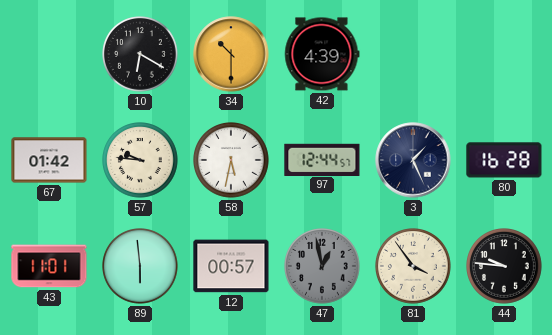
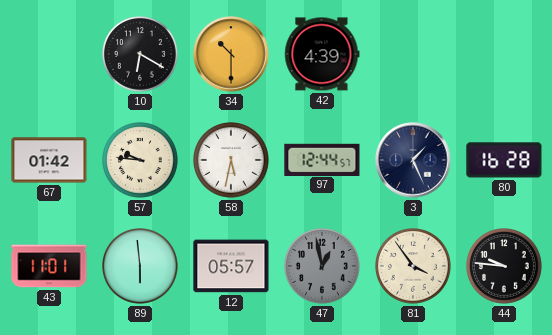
12: 00:57 -> 05:57 (231, 266)
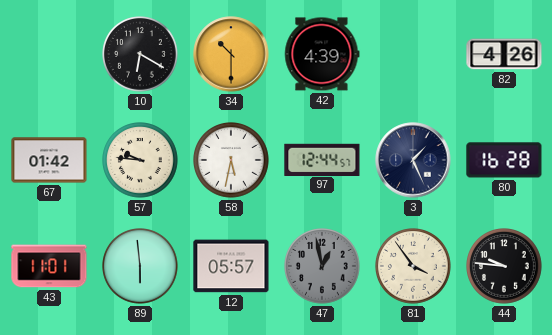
82: none -> 4:26 (504, 54)
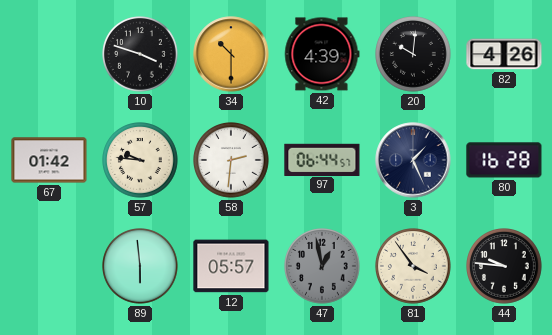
10: 6:20 -> 3:48 (141, 55)
20: none -> 10:01 (414, 55)
58: 5:32 -> 2:31 (232, 161)
97: 12:44 -> 06:44 (322, 159)
43: 11:01 -> none (49, 266)
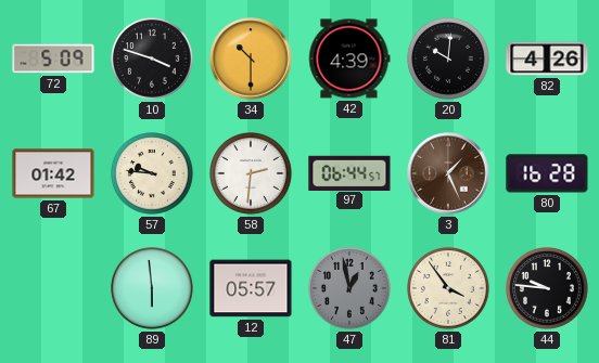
72: none -> 5:09 (53, 59)
3 dial: navy -> brown (448, 173)
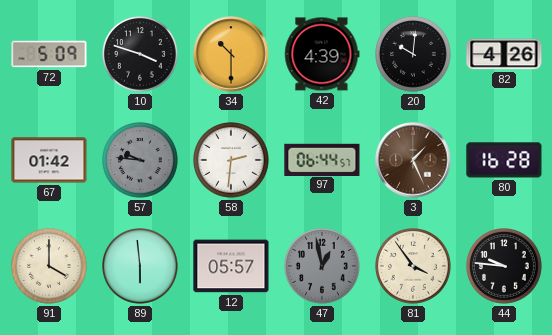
57 dial: cream -> grey (141, 161)
91: none -> 4:00 (50, 267)
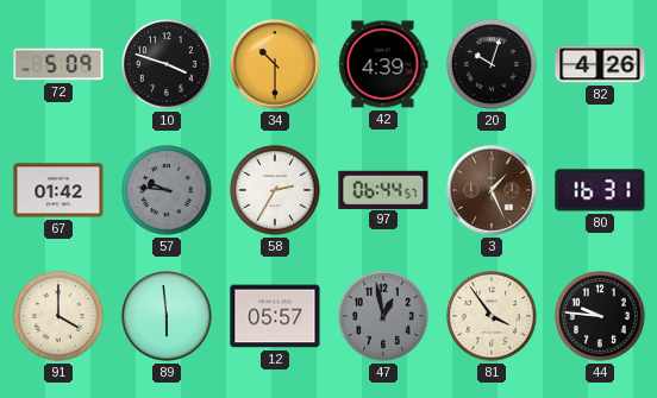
20: 10:01 -> 10:03 (493, 65)
58: 2:31 -> 2:35 (276, 191)
80: 16:28 -> 16:31 (600, 190)
